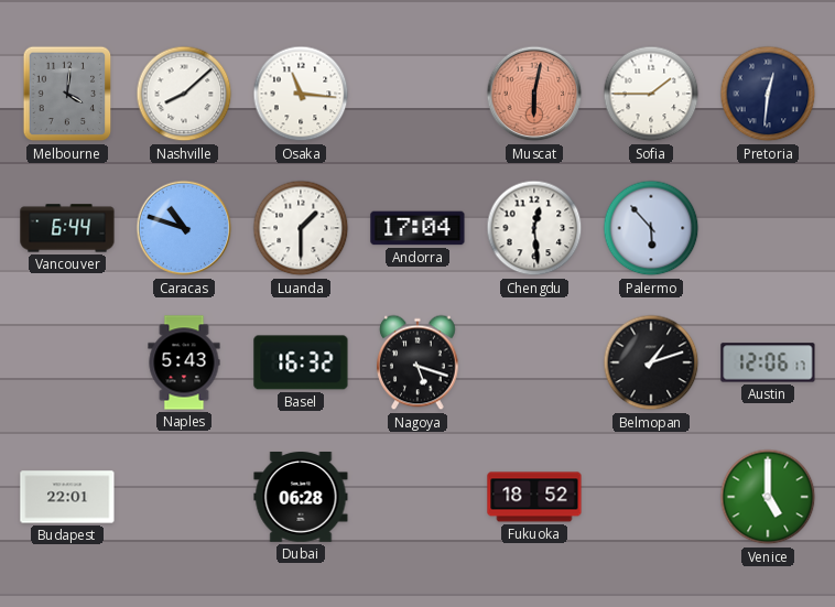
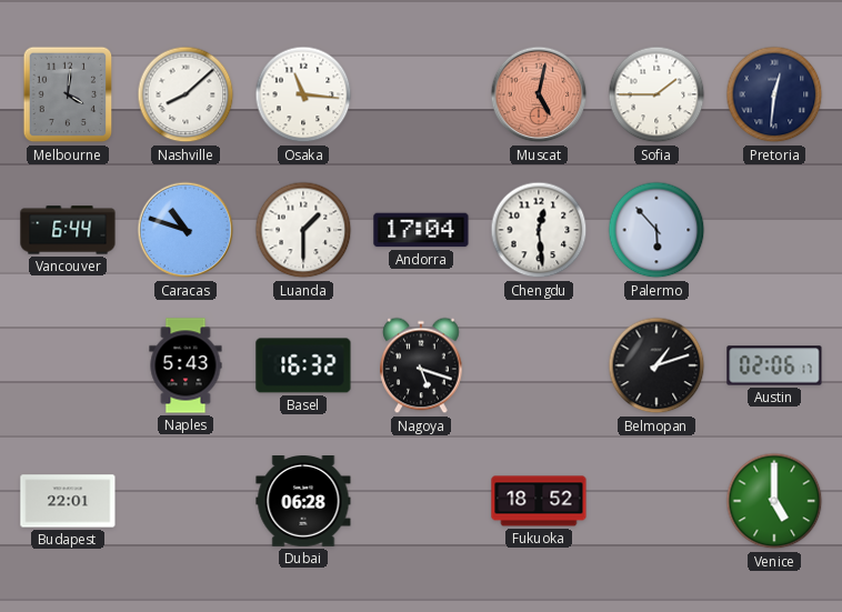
Muscat: 6:02 -> 5:02 (539, 94)
Austin: 12:06 -> 02:06 (774, 365)
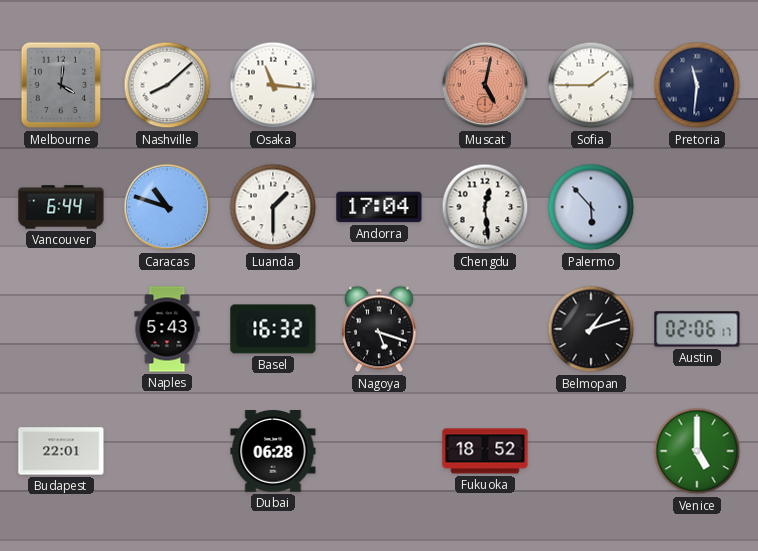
Pretoria: 12:31 -> 11:31 (697, 85)
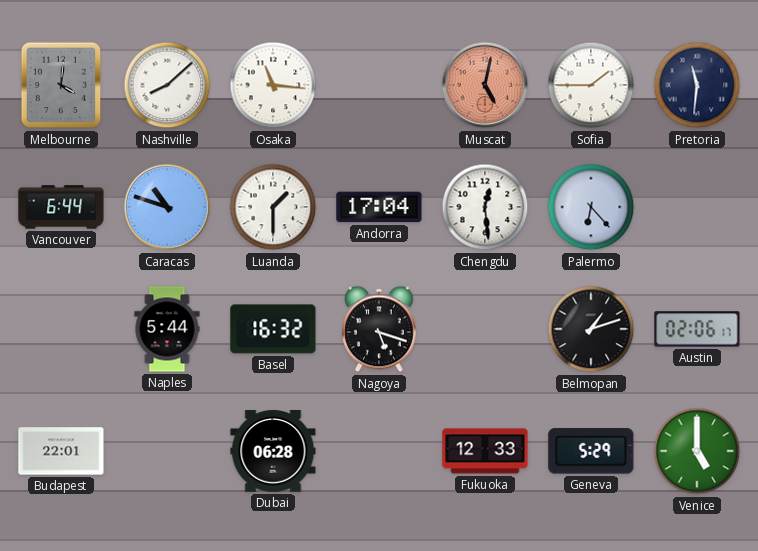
Palermo: 5:53 -> 6:23 (591, 207)
Naples: 5:43 -> 5:44 (167, 329)
Fukuoka: 18:52 -> 12:33 (485, 451)
Geneva: none -> 5:29 (591, 451)
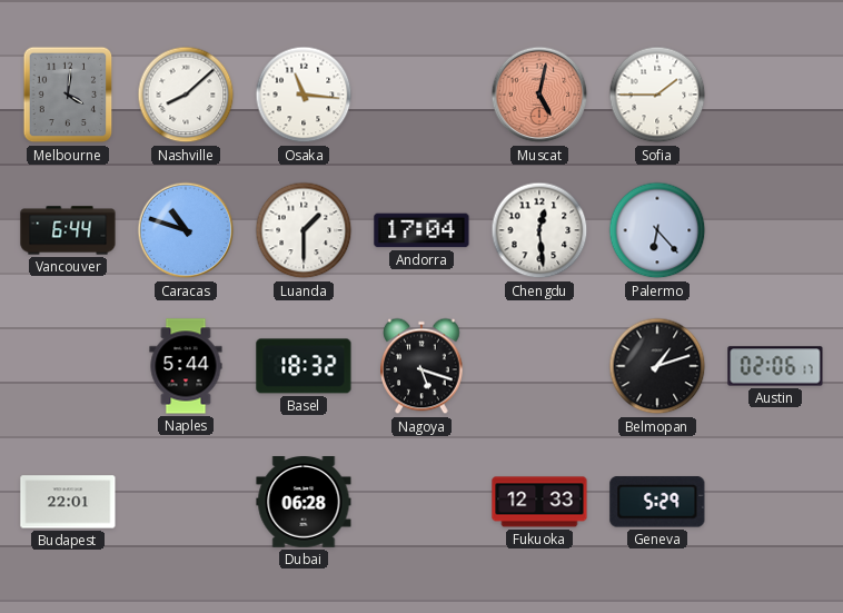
Pretoria: 11:31 -> none (697, 85)
Basel: 16:32 -> 18:32 (304, 366)
Venice: 5:00 -> none (697, 451)
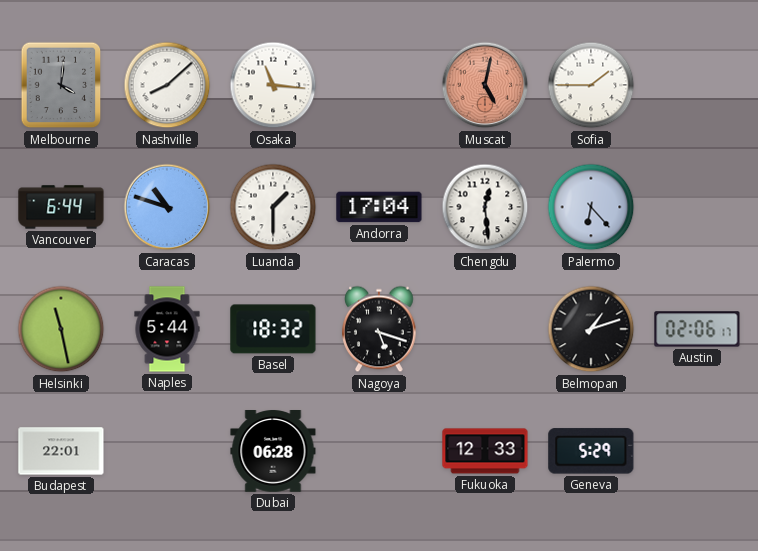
Helsinki: none -> 11:28 (61, 329)
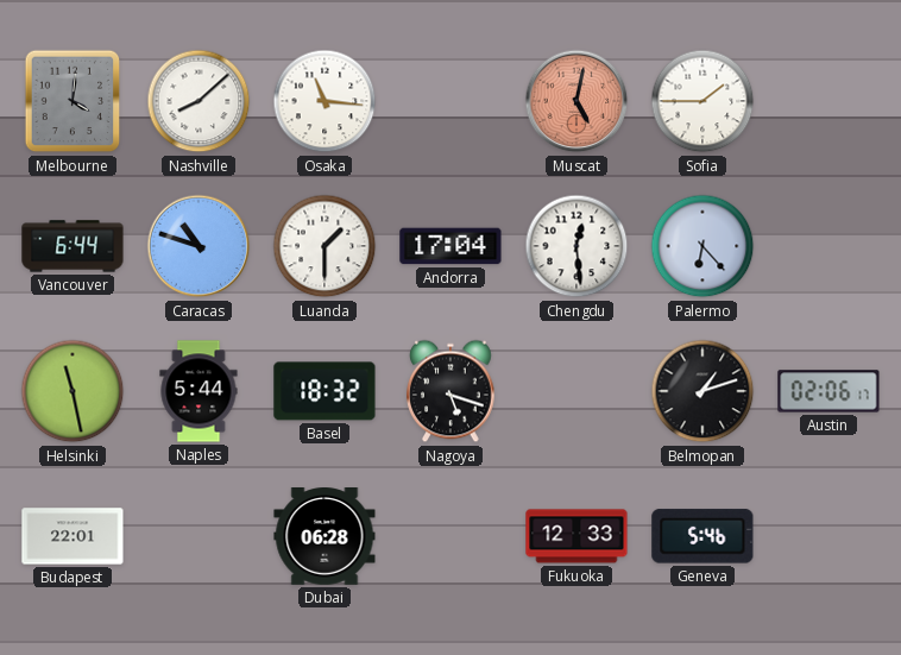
Geneva: 5:29 -> 5:46 (702, 536)
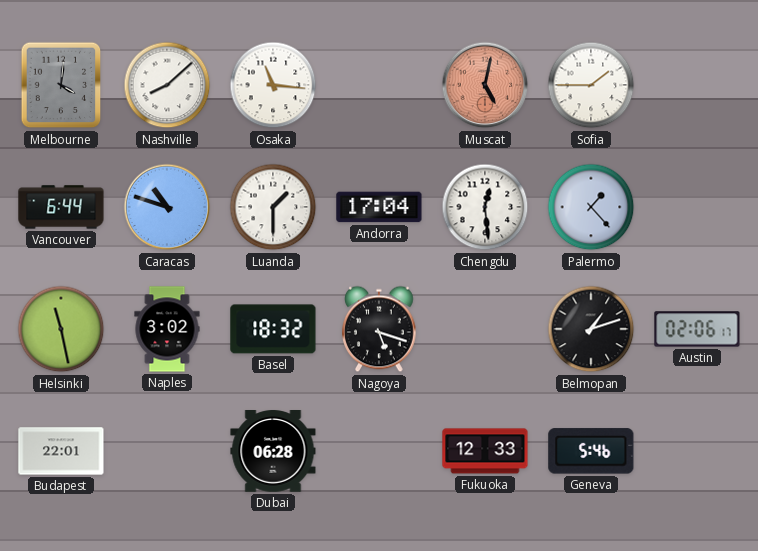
Palermo: 6:23 -> 1:23 (591, 207)
Naples: 5:44 -> 3:02 (167, 329)
